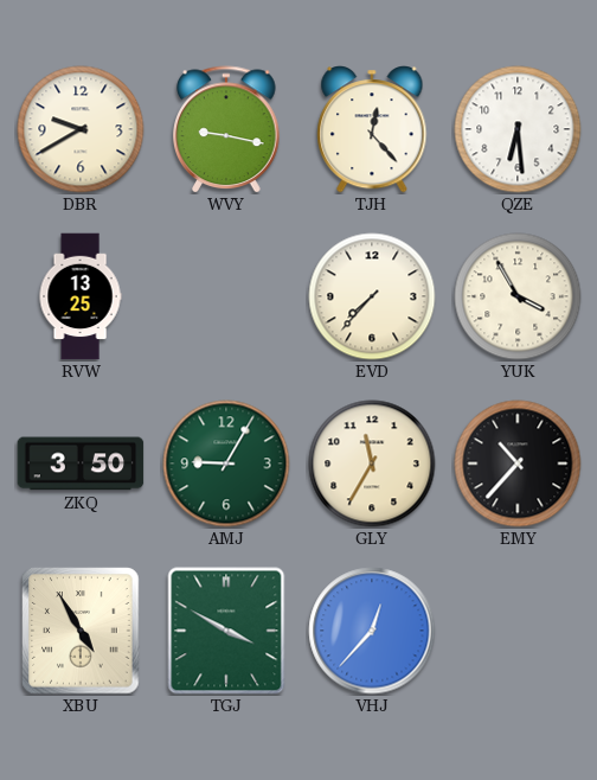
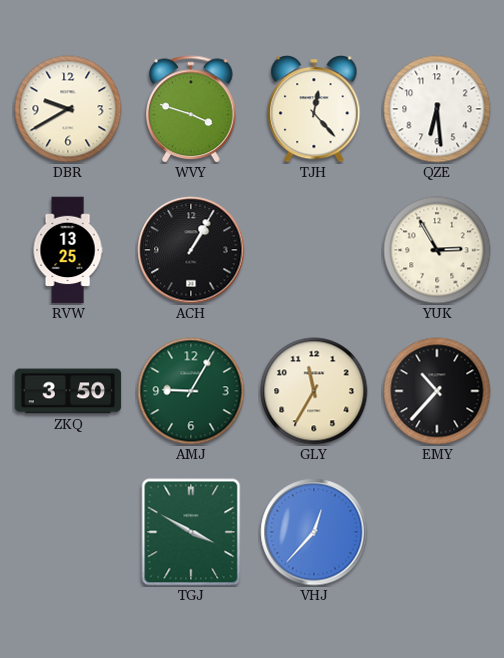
WVY: 9:17 -> 3:48 (191, 109)
ACH: none -> 1:05 (191, 250)
EVD: 7:37 -> none (372, 296)
YUK: 3:55 -> 2:55 (437, 250)
XBU: 4:55 -> none (81, 631)
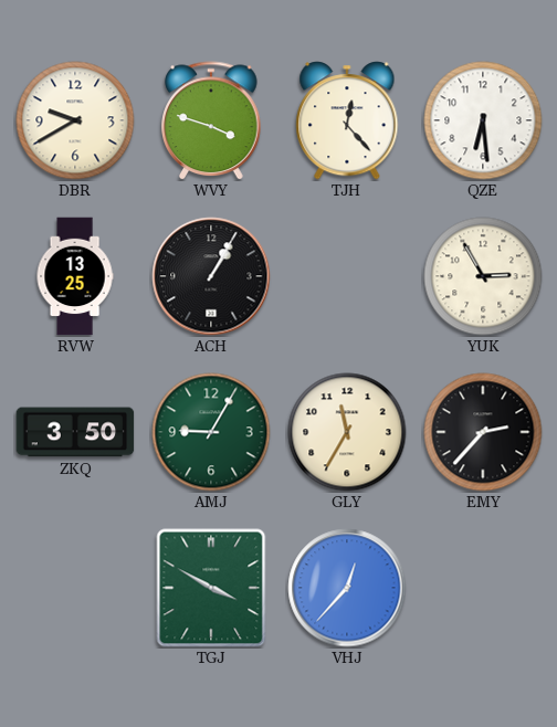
EMY: 10:37 -> 2:37 (483, 432)
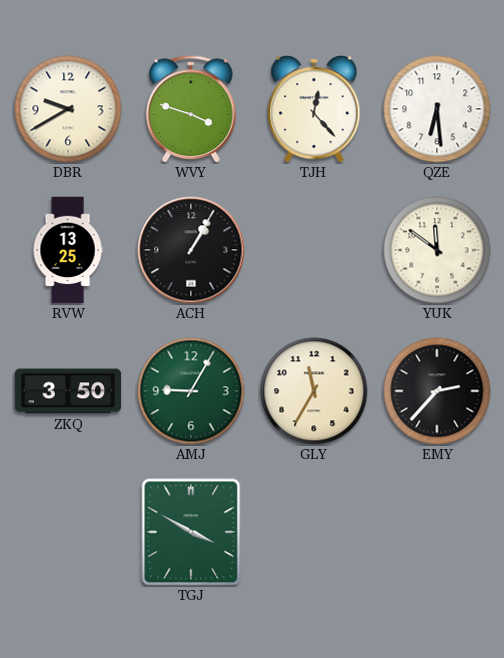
YUK: 2:55 -> 11:51 (437, 250)
VHJ: 12:37 -> none (347, 588)
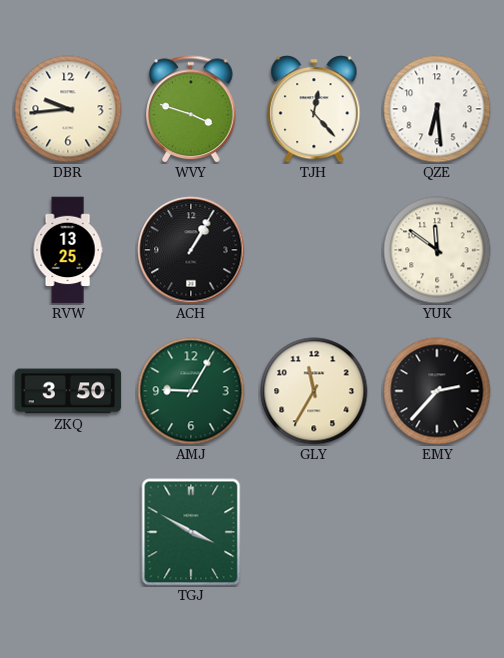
DBR: 9:40 -> 9:44 (68, 109)
